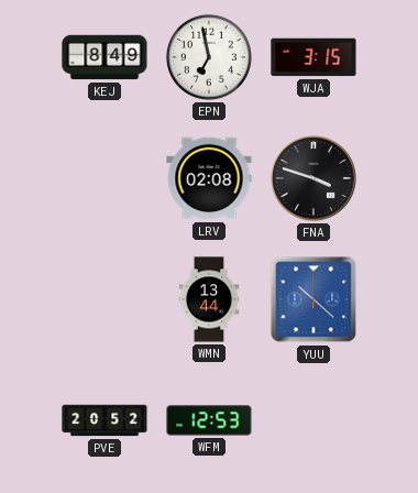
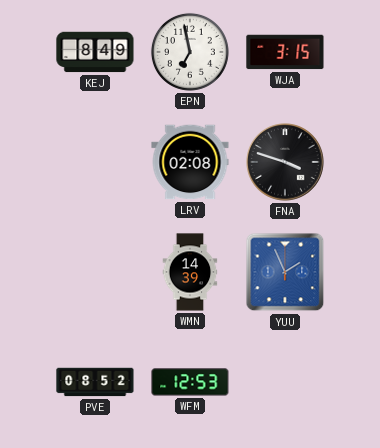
WMN: 13:44 -> 14:39 (190, 272)
YUU: 10:22 -> 1:56 (285, 272)
PVE: 20:52 -> 08:52 (95, 382)
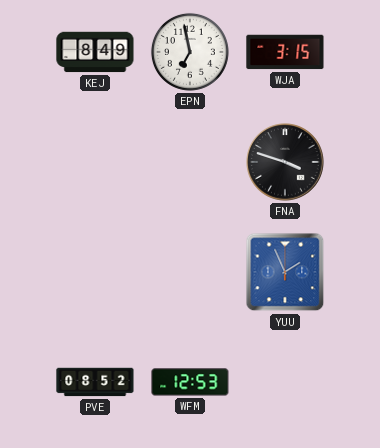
LRV: 02:08 -> none (190, 162)
WMN: 14:39 -> none (190, 272)
